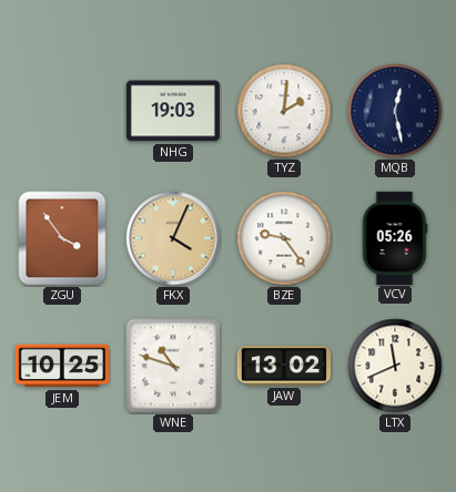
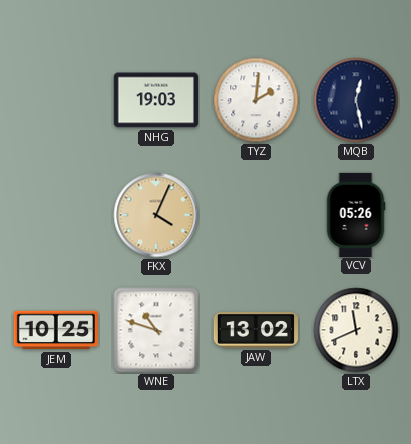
ZGU: 3:54 -> none (62, 238)
BZE: 9:24 -> none (284, 238)
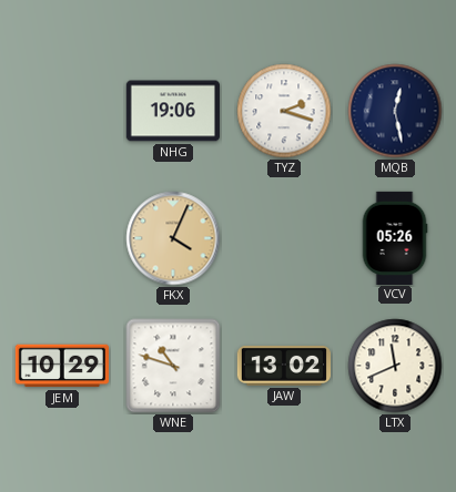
NHG: 19:03 -> 19:06 (173, 111)
TYZ: 2:01 -> 2:18 (284, 111)
JEM: 10:25 -> 10:29 (61, 366)
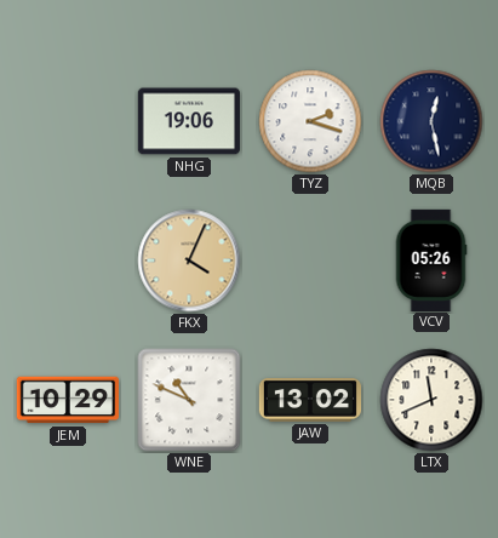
WNE: 10:48 -> 10:49 (189, 400)
